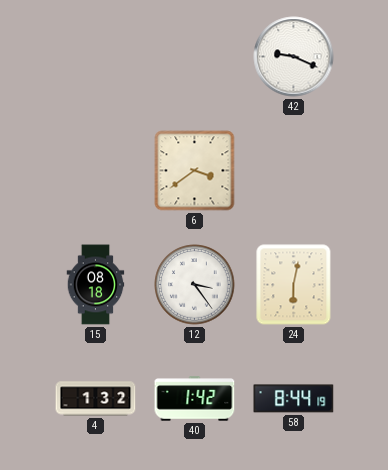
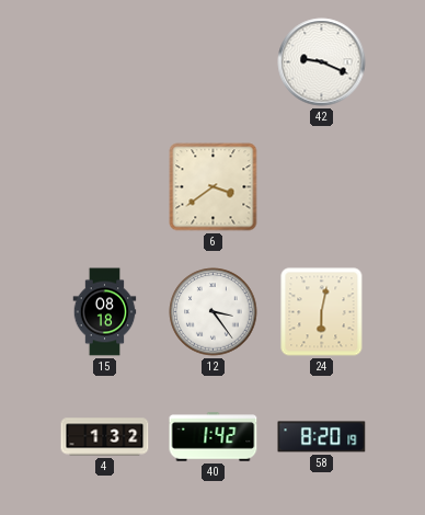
58: 8:44 -> 8:20 (322, 437)
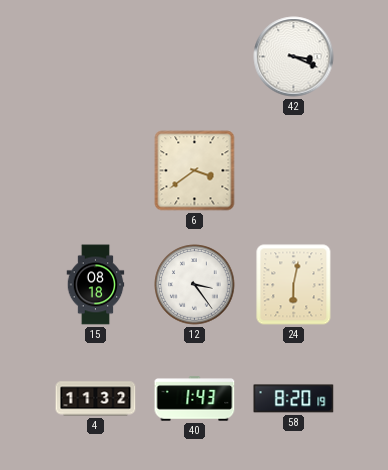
42: 9:19 -> 3:19 (294, 57)
4: 1:32 -> 11:32 (96, 399)
40: 1:42 -> 1:43 (195, 399)
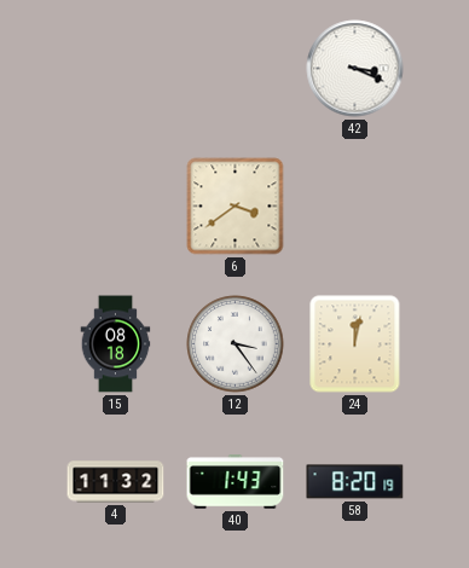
24: 6:02 -> 12:02 (355, 344)
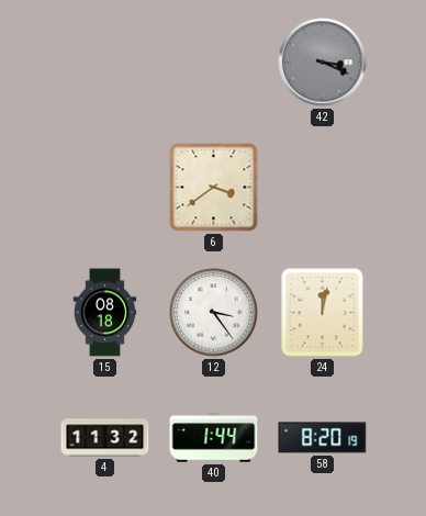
42 dial: white -> grey (323, 63)
40: 1:43 -> 1:44 (214, 438)
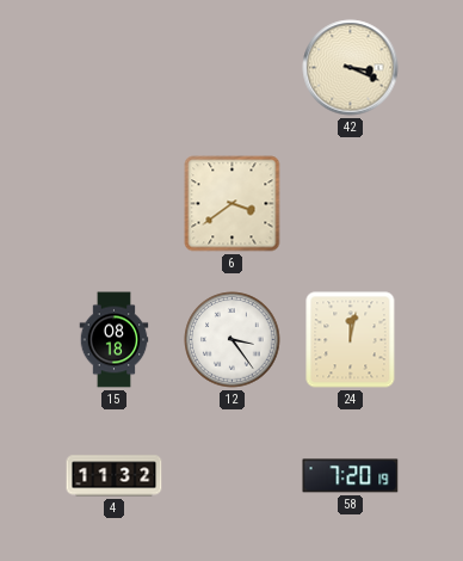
42 dial: grey -> cream (351, 68)
40: 1:44 -> none (214, 438)
58: 8:20 -> 7:20 (351, 476)
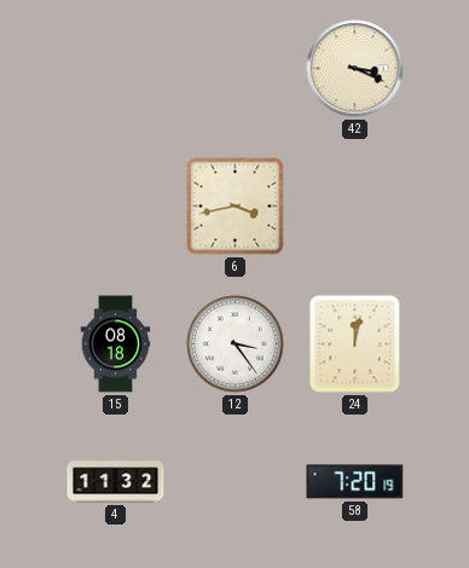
6: 3:39 -> 3:43 (236, 207)
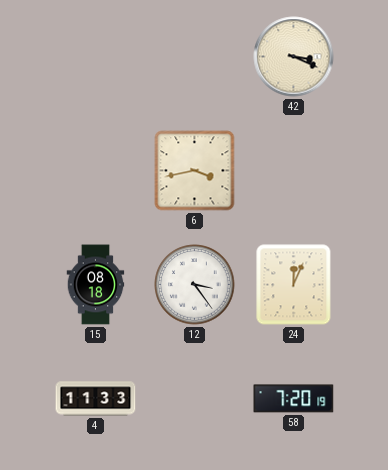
24: 12:02 -> 12:04 (294, 285)
4: 11:32 -> 11:33 (96, 399)
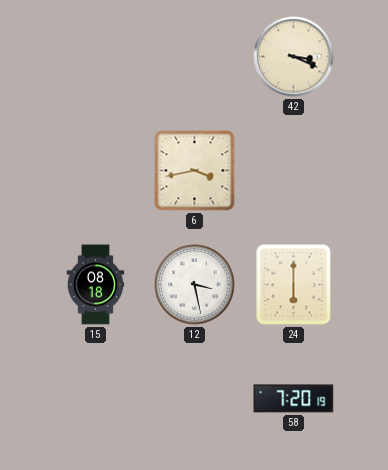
12: 3:24 -> 3:28 (195, 285)
24: 12:04 -> 6:00 (294, 285)
4: 11:33 -> none (96, 399)
